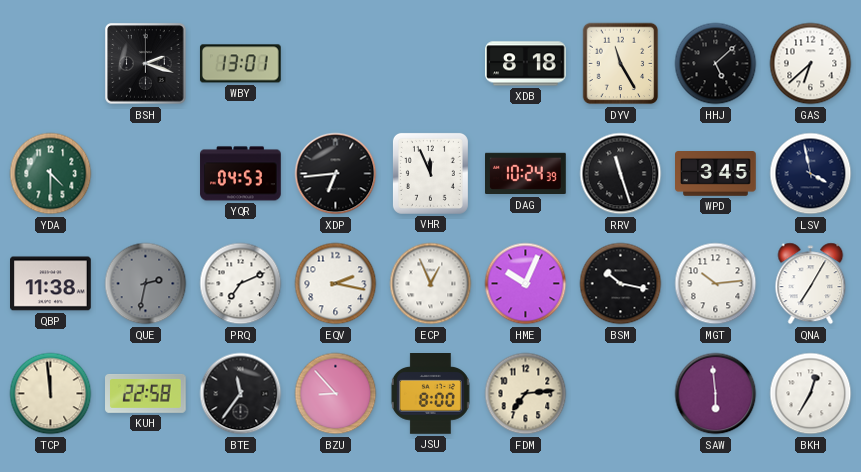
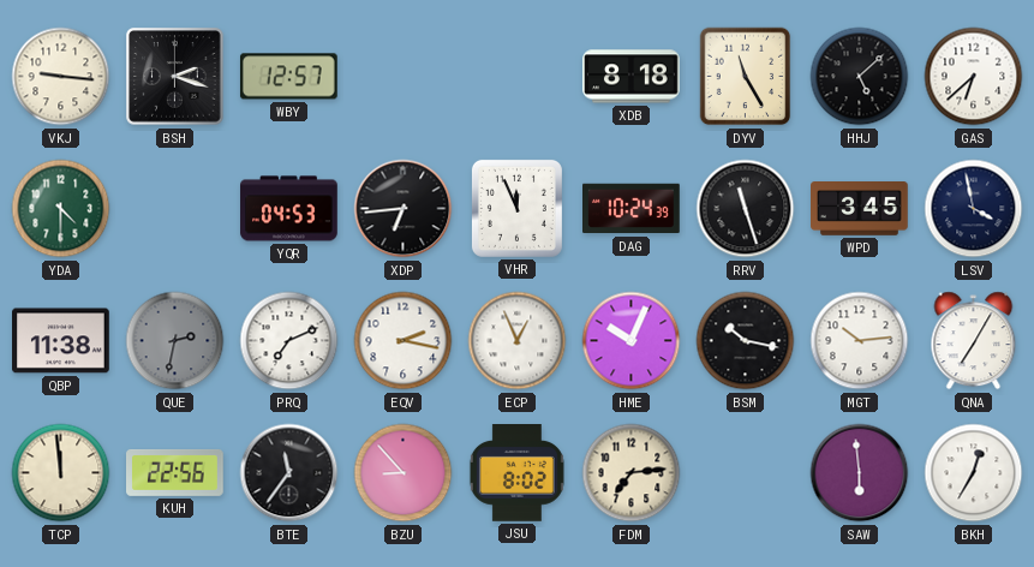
VKJ: none -> 9:16 (61, 77)
WBY: 13:01 -> 12:57 (288, 77)
KUH: 22:58 -> 22:56 (175, 472)
JSU: 8:00 -> 8:02 (516, 473)
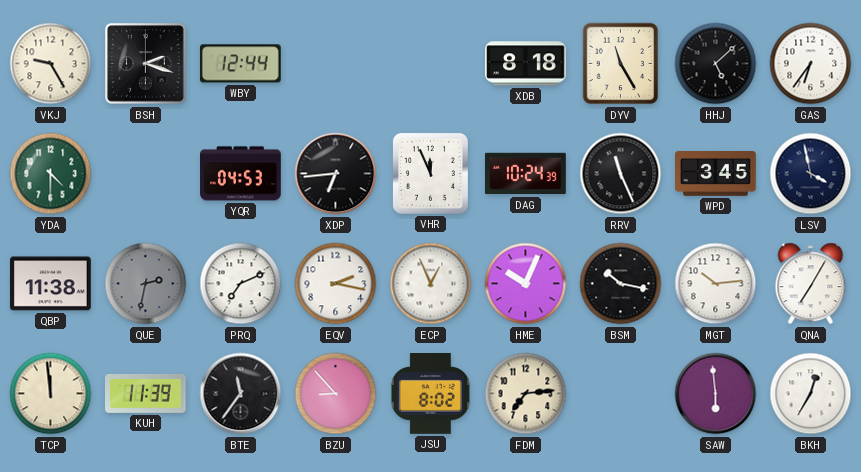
VKJ: 9:16 -> 9:25 (51, 64)
WBY: 12:57 -> 12:44 (240, 64)
GAS: 6:38 -> 6:36 (811, 64)
RRV: 11:27 -> 11:26 (621, 174)
KUH: 22:56 -> 11:39 (146, 393)
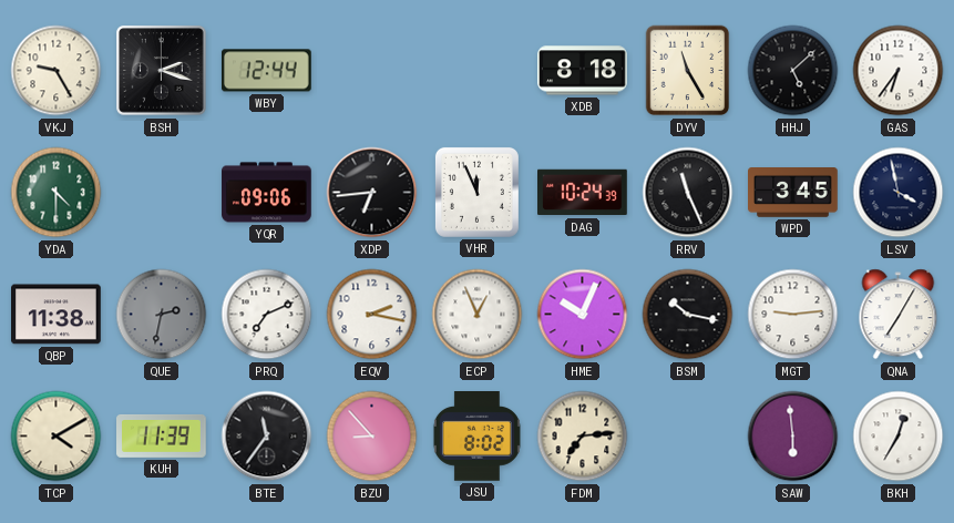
YQR: 04:53 -> 09:06 (267, 193)
MGT: 10:14 -> 9:14 (793, 315)
TCP: 11:59 -> 4:10 (57, 437)
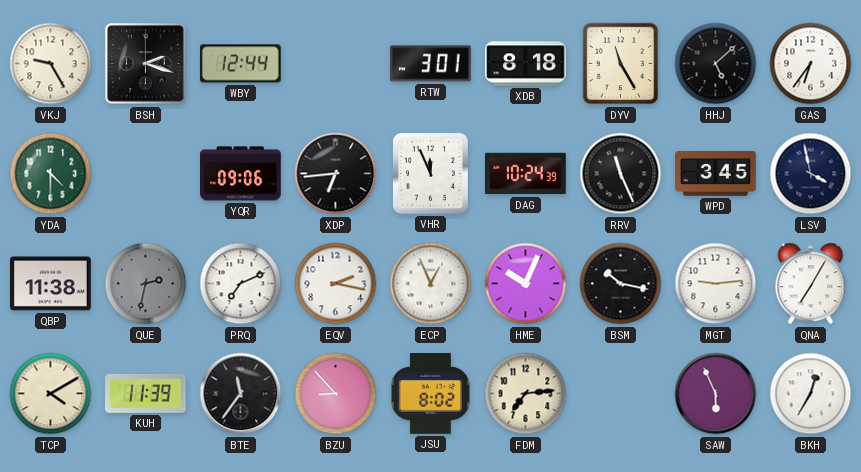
RTW: none -> 3:01 (431, 64)
SAW: 5:59 -> 5:56 (716, 394)
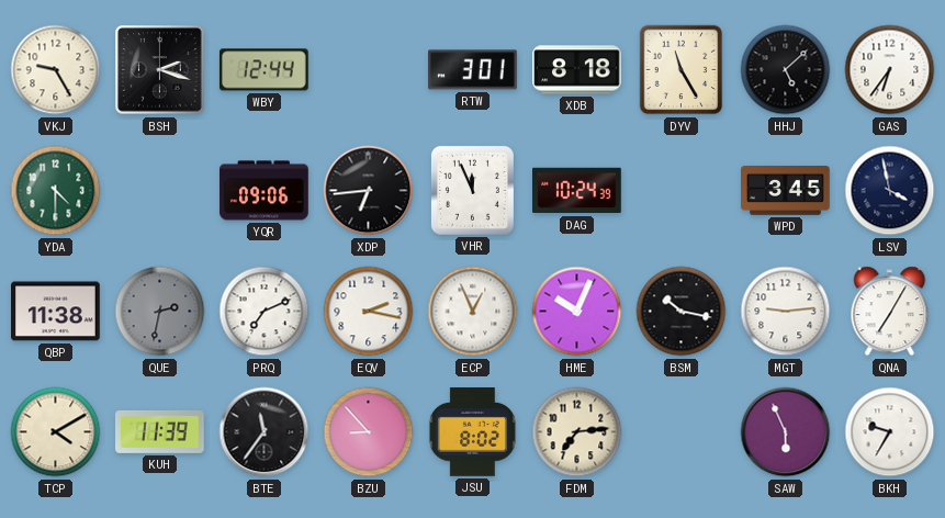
RRV: 11:26 -> none (621, 174)
BKH: 12:35 -> 9:35 (890, 432)
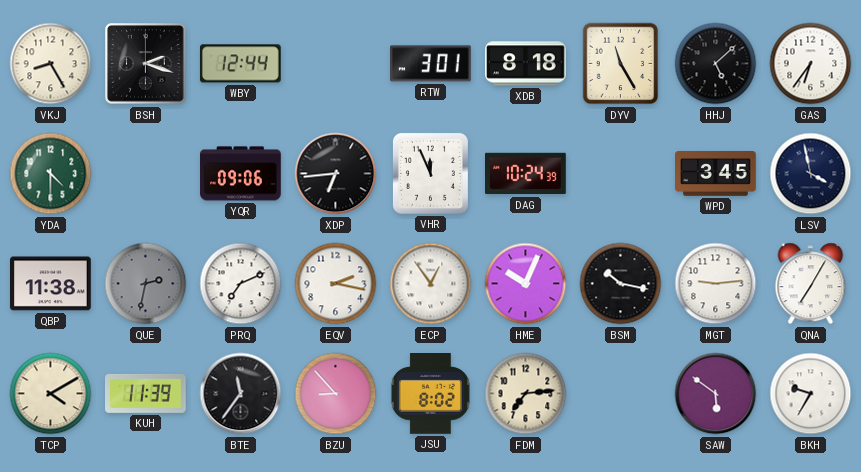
VKJ: 9:25 -> 8:25 (51, 64)
ECP: 12:56 -> 12:54 (431, 284)
SAW: 5:56 -> 5:51 (716, 394)
